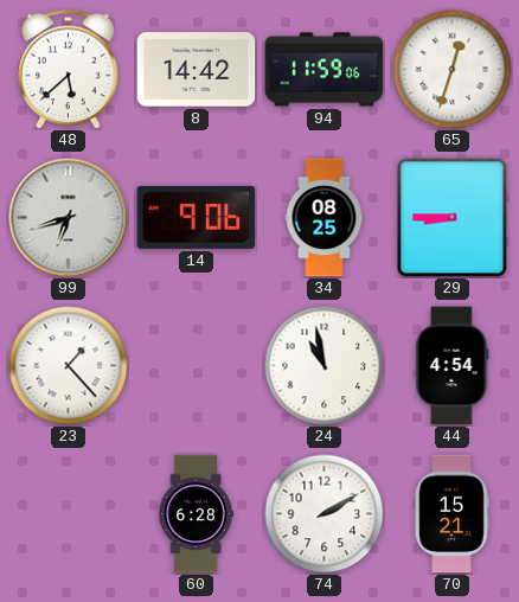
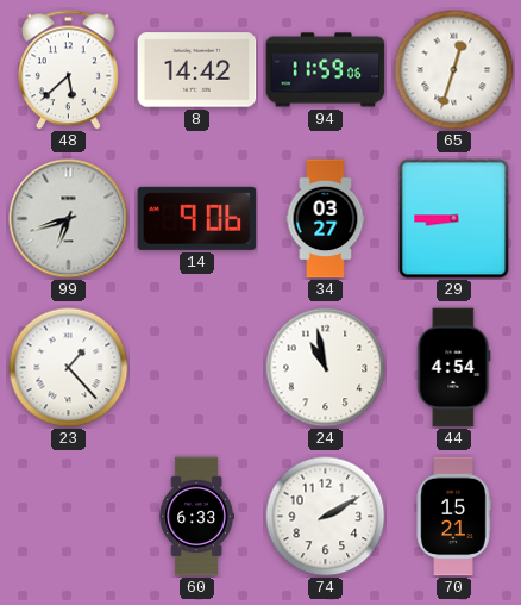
34: 08:25 -> 03:27 (326, 219)
60: 6:28 -> 6:33 (196, 517)
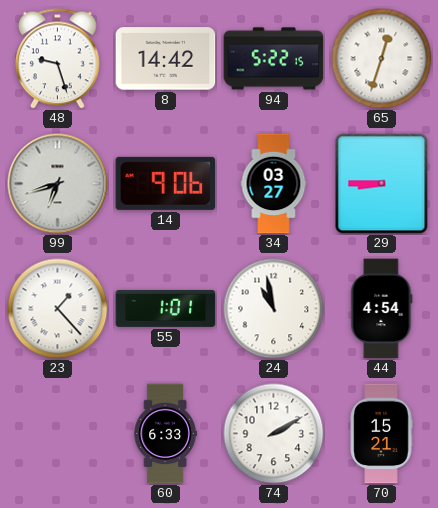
48: 5:38 -> 9:27 (58, 59)
94: 11:59 -> 5:22 (274, 59)
55: none -> 1:01 (166, 308)
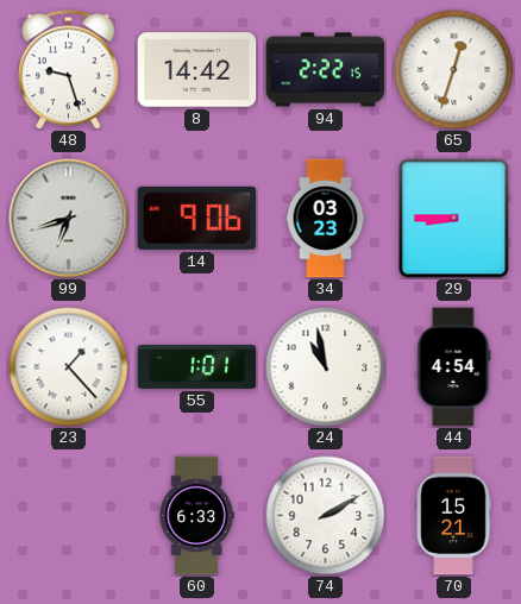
94: 5:22 -> 2:22 (326, 70)
34: 03:27 -> 03:23 (326, 219)
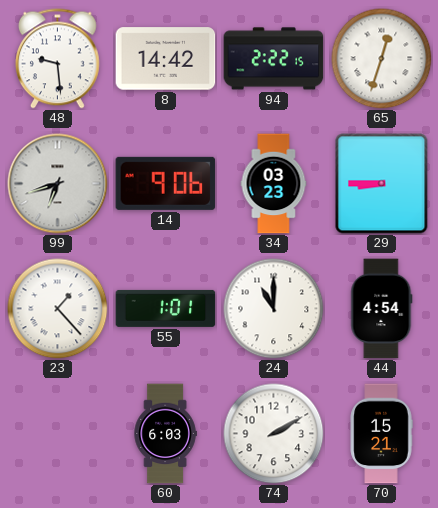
48: 9:27 -> 9:29 (58, 59)
24: 10:58 -> 11:00 (274, 309)
60: 6:33 -> 6:03 (165, 434)
